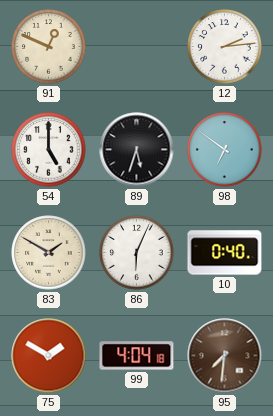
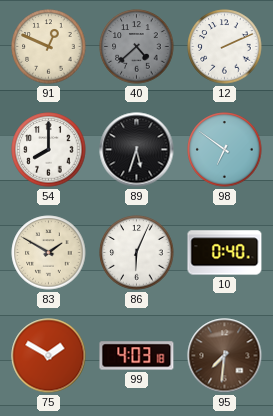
40: none -> 4:38 (137, 47)
12: 2:14 -> 2:11 (225, 47)
54: 5:00 -> 8:00 (49, 150)
99: 4:04 -> 4:03 (137, 356)
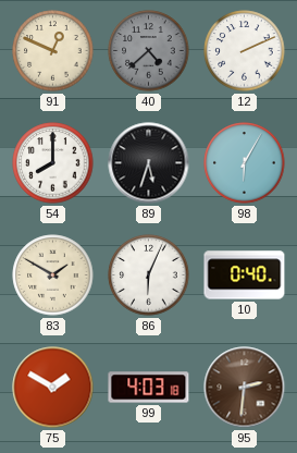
98: 6:51 -> 6:05 (245, 163)
95: 7:31 -> 2:31 (245, 388)
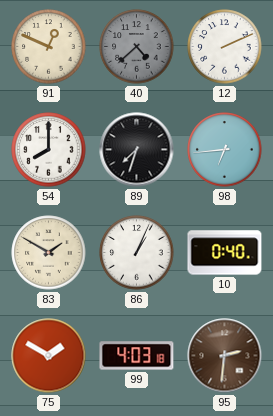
89: 5:33 -> 7:33 (137, 150)
98: 6:05 -> 6:44 (225, 150)
86: 6:04 -> 1:04 (137, 253)
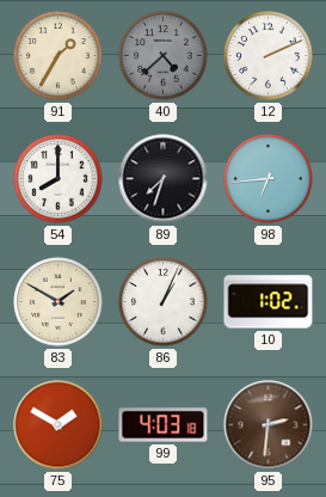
91: 12:49 -> 1:35 (59, 56)
10: 0:40 -> 1:02 (269, 302)
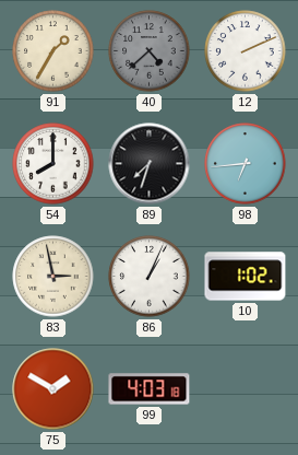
83: 1:50 -> 2:58 (53, 277)
95: 2:31 -> none (269, 425)
